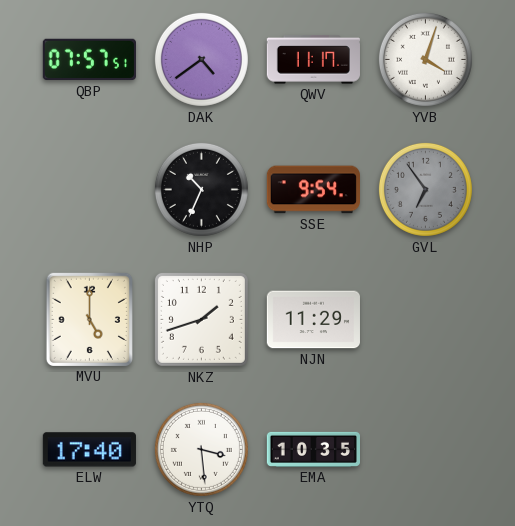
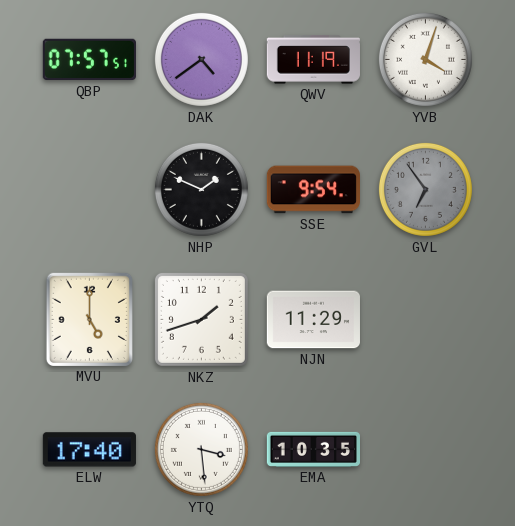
QWV: 11:17 -> 11:19 (313, 60)
NHP: 10:34 -> 1:49 (201, 189)
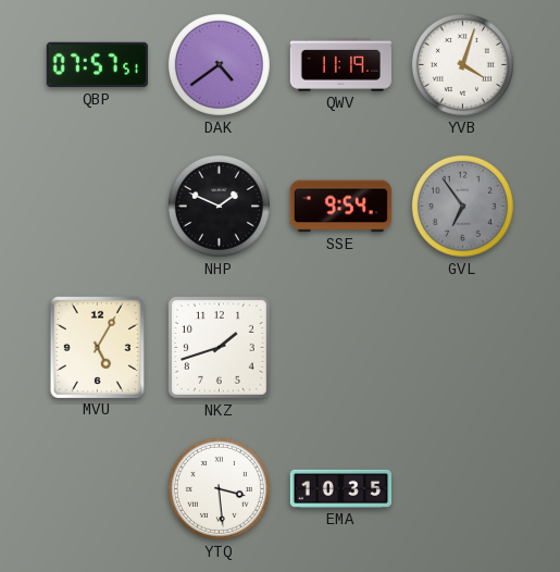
MVU: 5:00 -> 5:05 (97, 347)
NJN: 11:29 -> none (313, 320)
ELW: 17:40 -> none (89, 450)
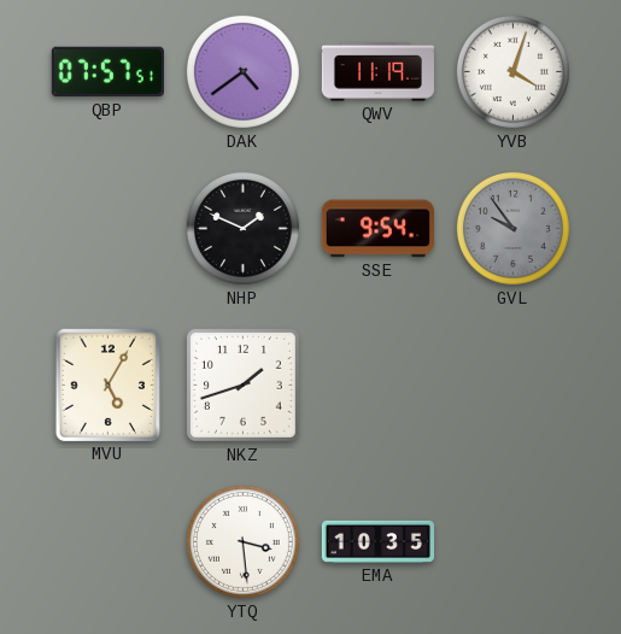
GVL: 6:54 -> 9:54 (512, 228)
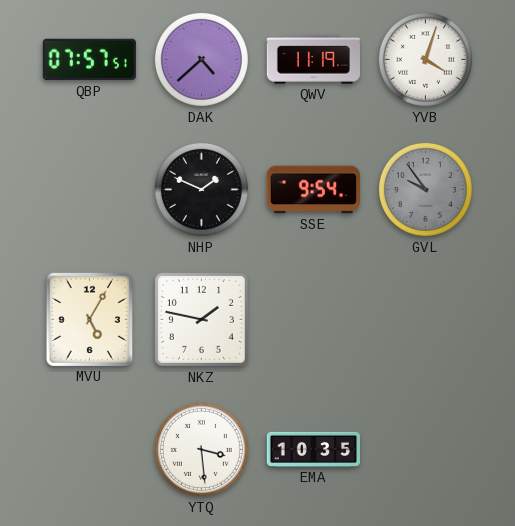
DAK: 4:39 -> 4:38 (201, 59)
NKZ: 1:42 -> 1:47 (201, 319)
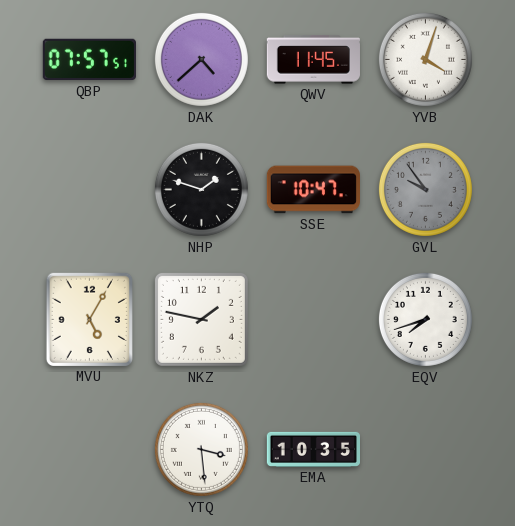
QWV: 11:19 -> 11:45 (313, 60)
NHP: 1:49 -> 1:48 (201, 189)
SSE: 9:54 -> 10:47 (313, 190)
EQV: none -> 7:42 (425, 319)
